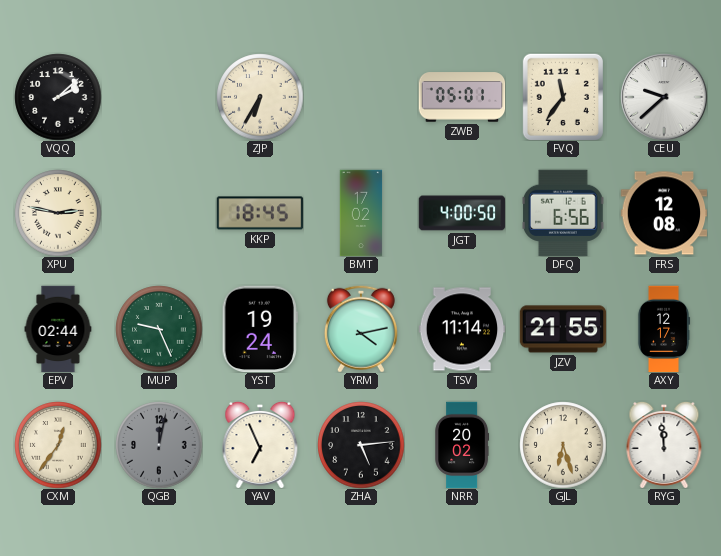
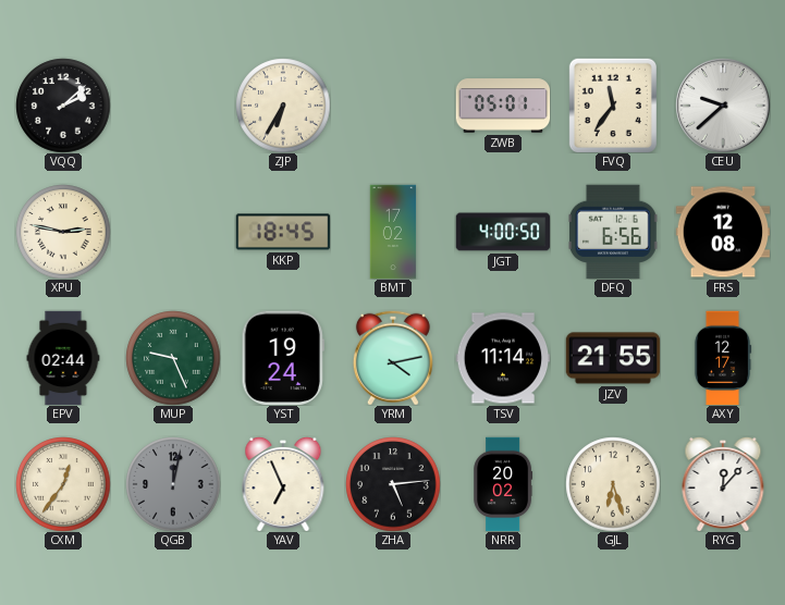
RYG: 11:59 -> 12:07 (723, 484)
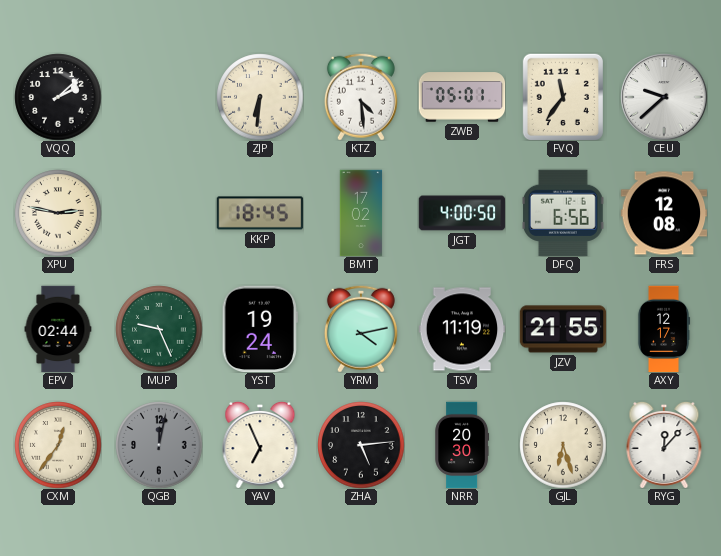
ZJP: 6:35 -> 6:31 (260, 97)
KTZ: none -> 4:29 (361, 97)
TSV: 11:14 -> 11:19 (462, 329)
NRR: 20:02 -> 20:30 (462, 445)
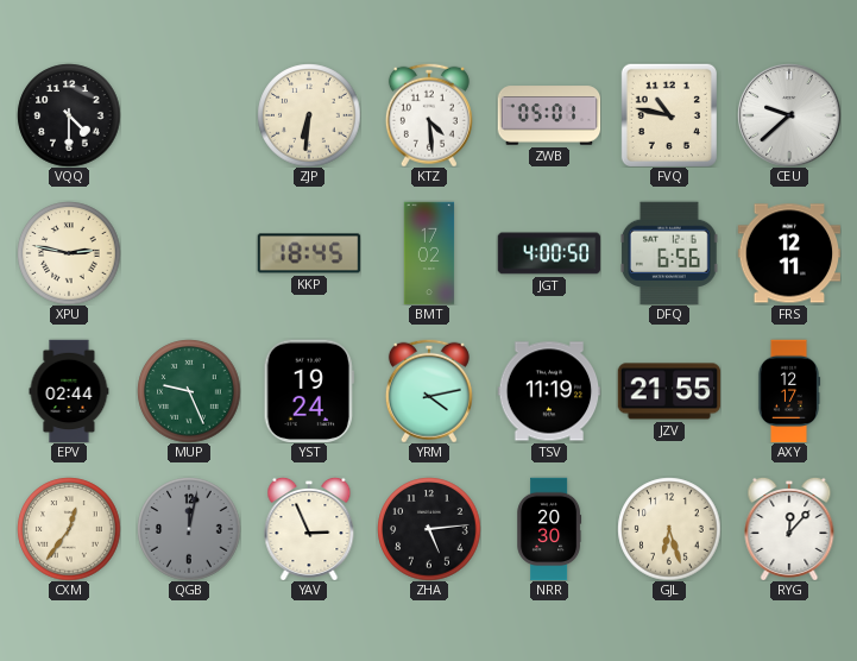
VQQ: 2:08 -> 4:30 (69, 115)
FVQ: 11:36 -> 10:47 (669, 115)
FRS: 12:08 -> 12:11 (789, 253)
YAV: 6:56 -> 2:56 (309, 529)
